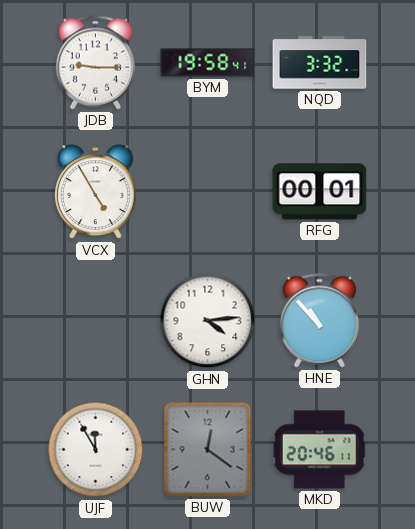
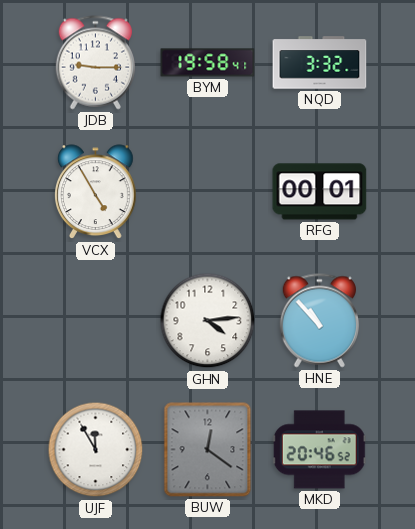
MKD: 20:46:11 -> 20:46:52 (319, 450)
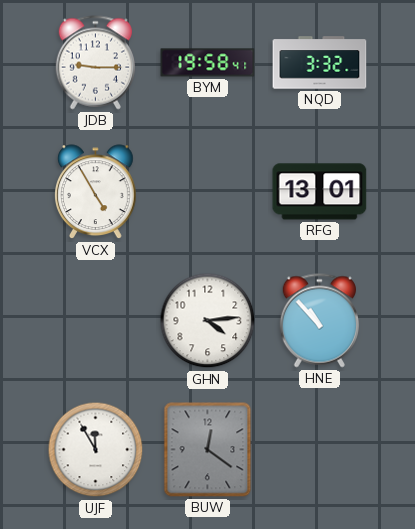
RFG: 00:01 -> 13:01 (320, 192)
MKD: 20:46 -> none (319, 450)
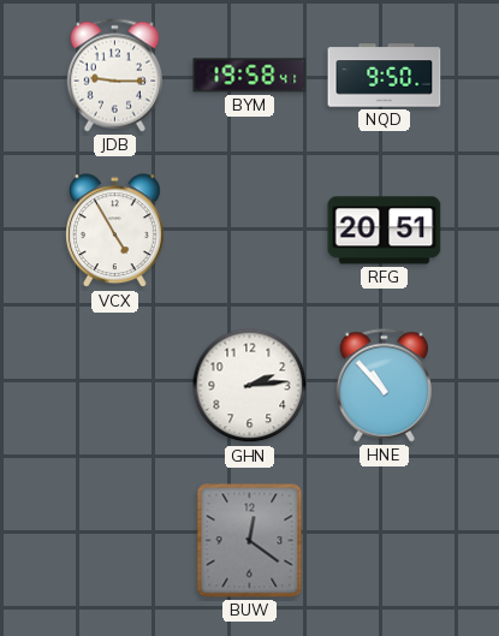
NQD: 3:32 -> 9:50 (385, 76)
RFG: 13:01 -> 20:51 (385, 231)
GHN: 4:14 -> 2:14 (250, 386)
UJF: 11:55 -> none (96, 450)
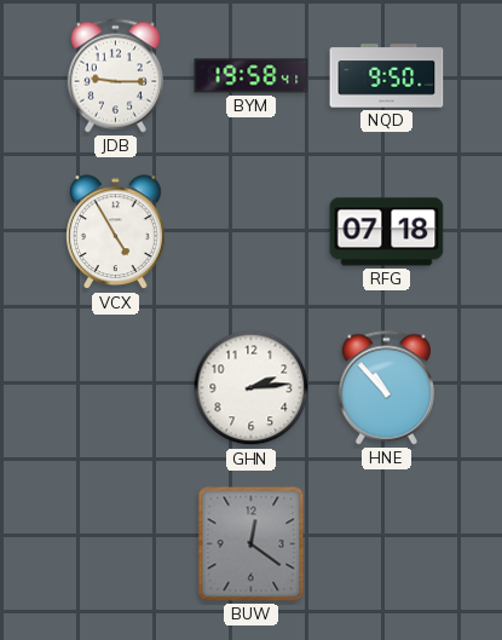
RFG: 20:51 -> 07:18 (387, 232)
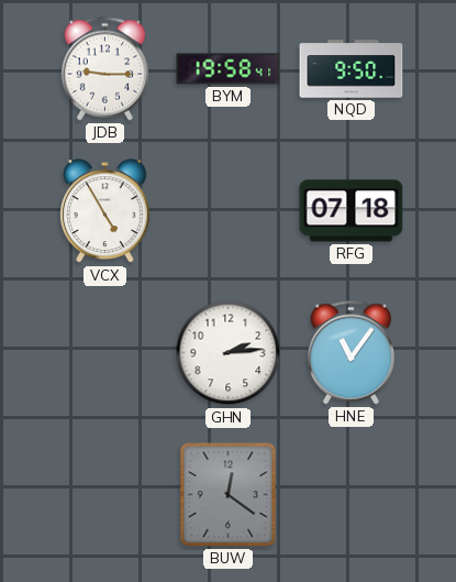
HNE: 10:53 -> 11:06 (351, 353)
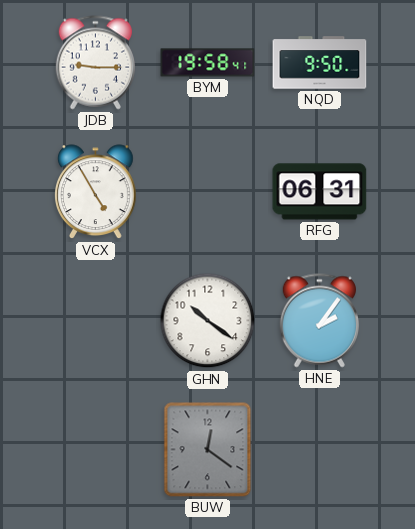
RFG: 07:18 -> 06:31 (320, 192)
GHN: 2:14 -> 10:21 (208, 321)
HNE: 11:06 -> 2:06 (319, 321)
